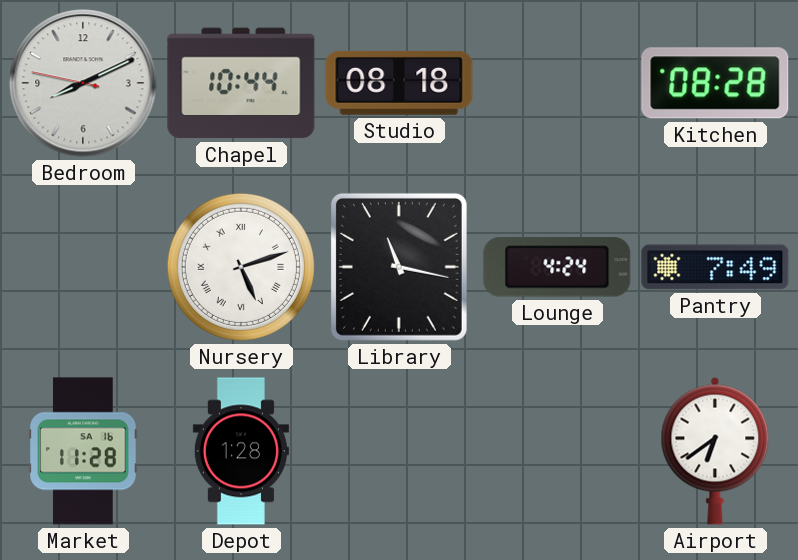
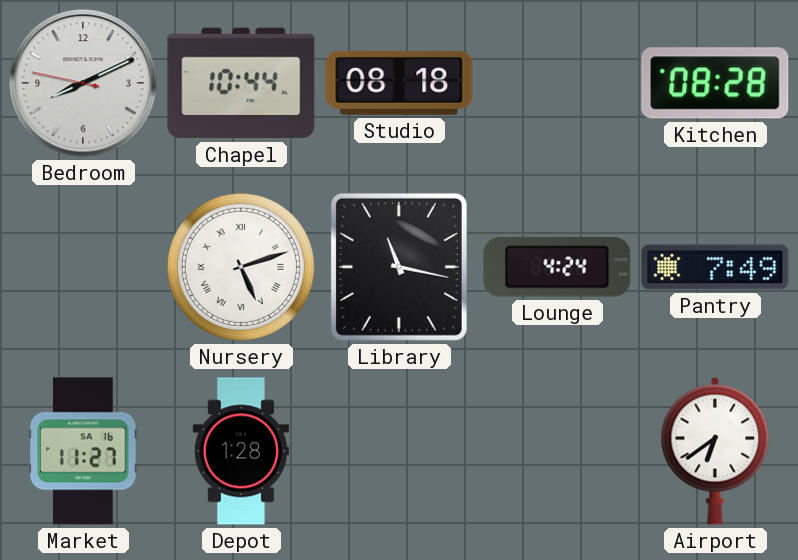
Market: 11:28 -> 11:27 (83, 451)
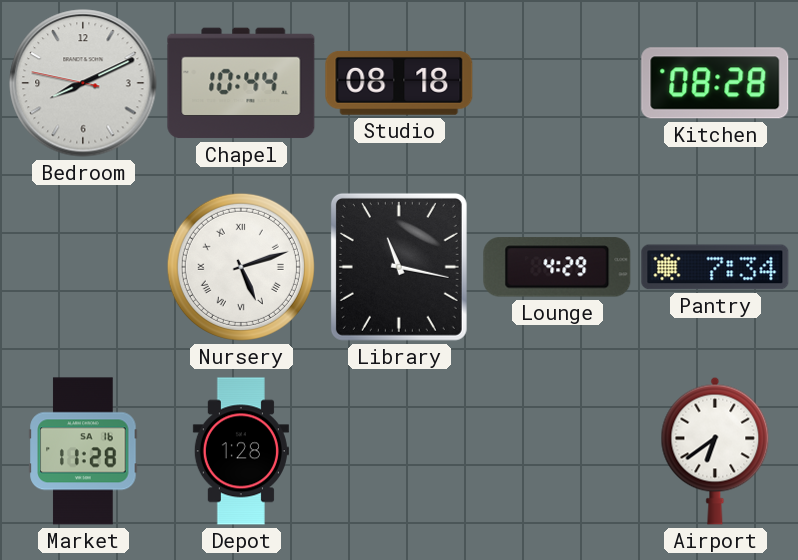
Lounge: 4:24 -> 4:29 (557, 267)
Pantry: 7:49 -> 7:34 (715, 267)
Market: 11:27 -> 11:28 (83, 451)
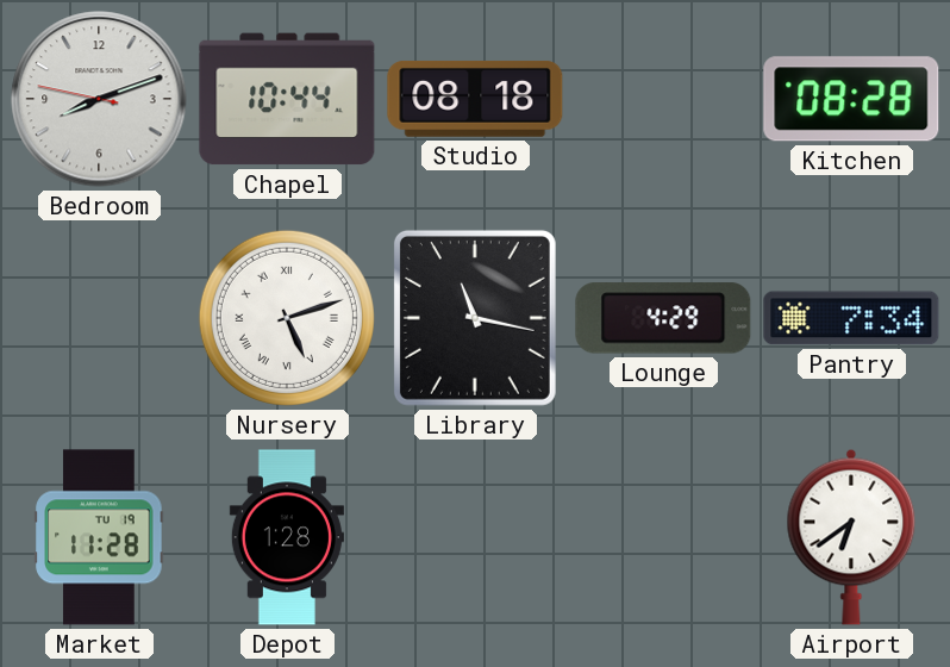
Bedroom: 8:10 -> 8:11 (99, 99)
Market date: SA 16 -> TU 19 (99, 537)
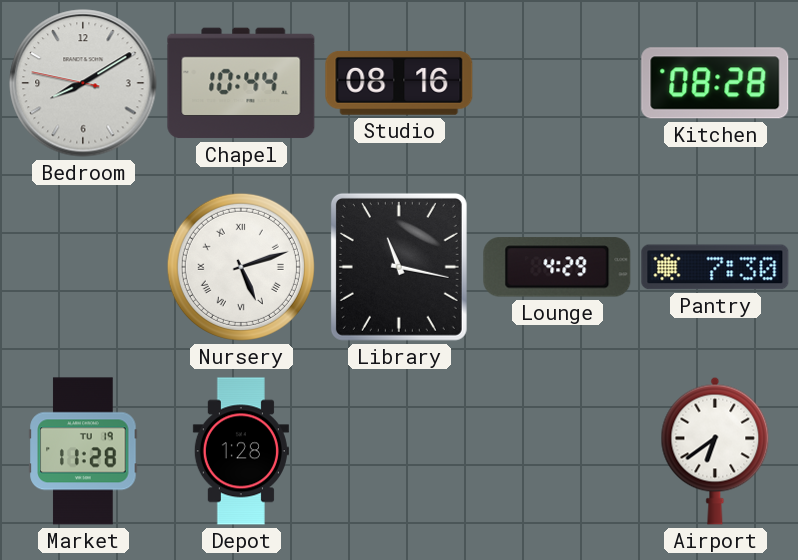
Bedroom: 8:11 -> 8:09 (83, 83)
Studio: 08:18 -> 08:16 (399, 83)
Pantry: 7:34 -> 7:30 (715, 267)
